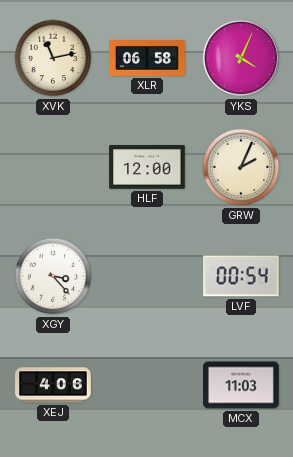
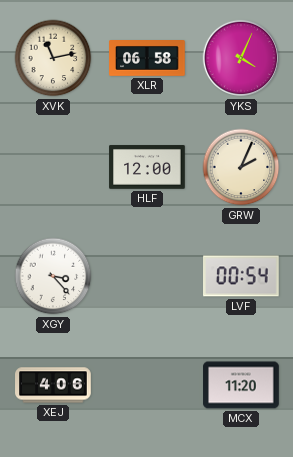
MCX: 11:03 -> 11:20 (241, 385)
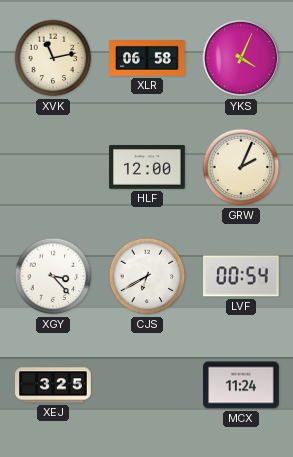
CJS: none -> 6:40 (147, 276)
XEJ: 4:06 -> 3:25 (53, 385)
MCX: 11:20 -> 11:24 (241, 385)
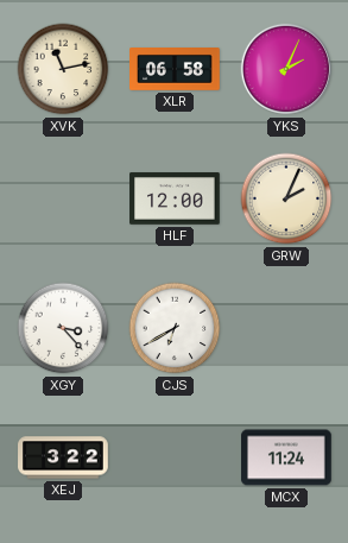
YKS: 4:04 -> 2:04 (286, 69)
LVF: 00:54 -> none (242, 276)
XEJ: 3:25 -> 3:22 (63, 457)
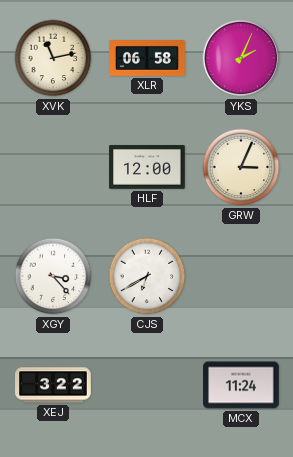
GRW: 2:04 -> 3:04 (241, 167)
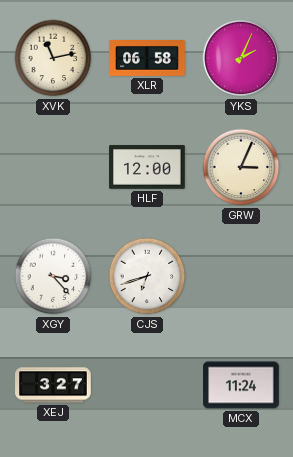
CJS: 6:40 -> 6:42 (147, 276)
XEJ: 3:22 -> 3:27 (53, 385)
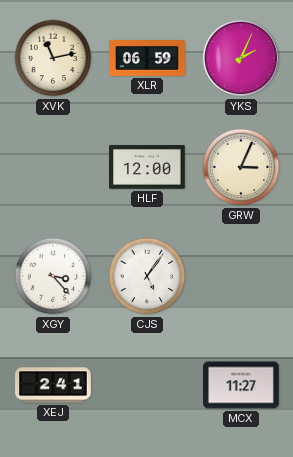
XLR: 06:58 -> 06:59 (147, 59)
CJS: 6:42 -> 5:06 (147, 276)
XEJ: 3:27 -> 2:41 (53, 385)
MCX: 11:24 -> 11:27 (241, 385)
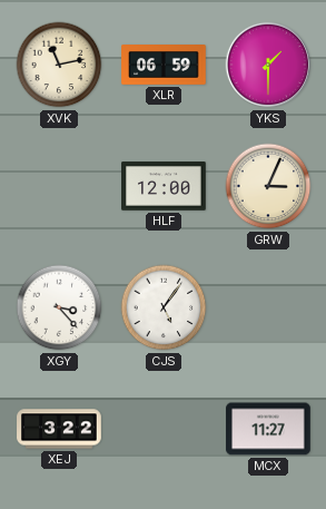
YKS: 2:04 -> 1:30 (268, 65)
XEJ: 2:41 -> 3:22 (59, 429)
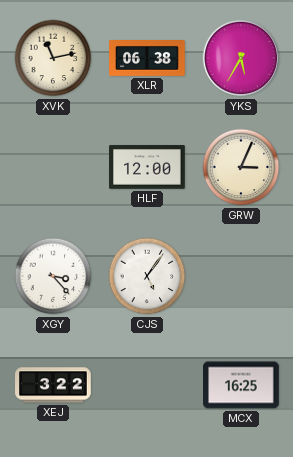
XLR: 06:59 -> 06:38 (147, 59)
YKS: 1:30 -> 5:35 (241, 58)
MCX: 11:27 -> 16:25 (241, 385)
